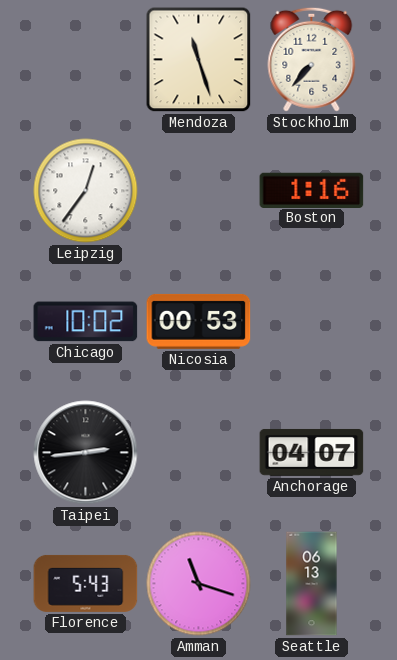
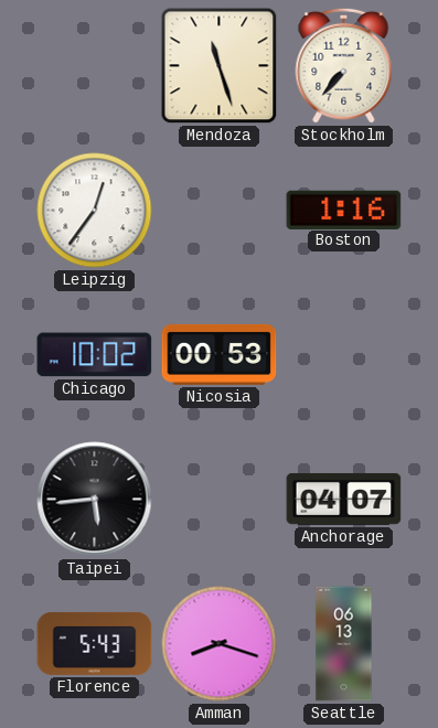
Taipei: 2:44 -> 5:44 (95, 500)
Amman: 11:18 -> 8:18 (220, 644)
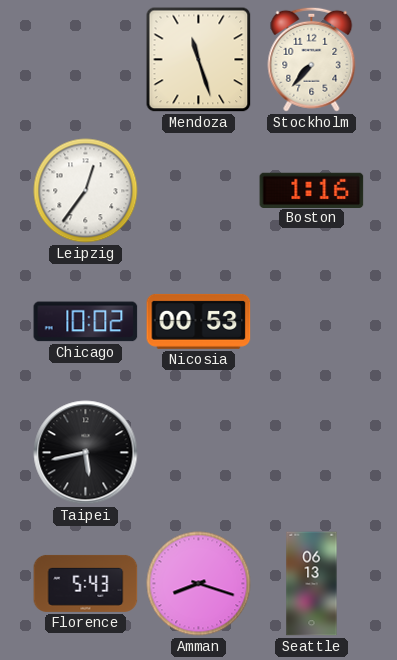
Taipei: 5:44 -> 5:43 (86, 453)
Anchorage: 04:07 -> none (344, 499)
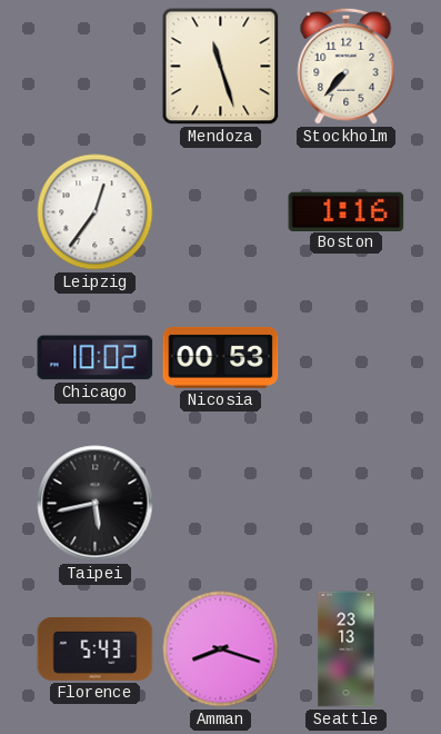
Seattle: 06:13 -> 23:13 (347, 649)
